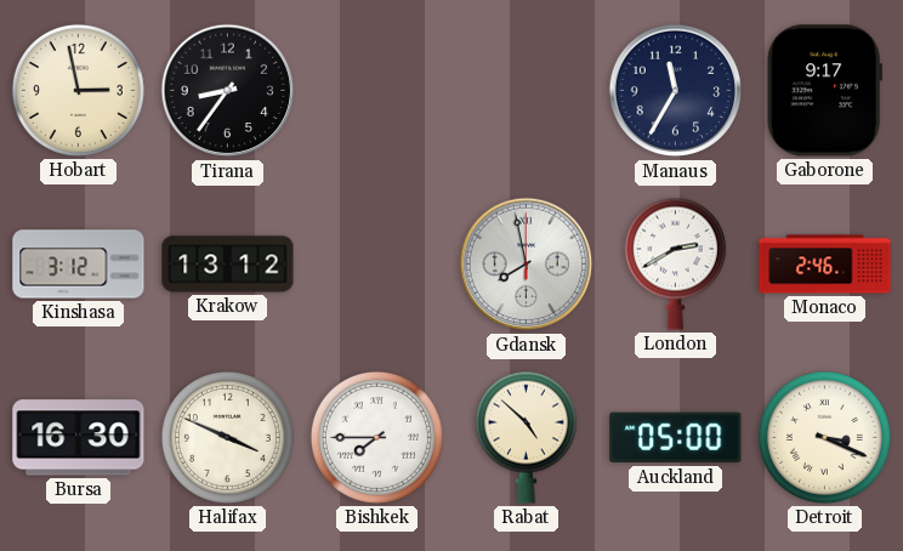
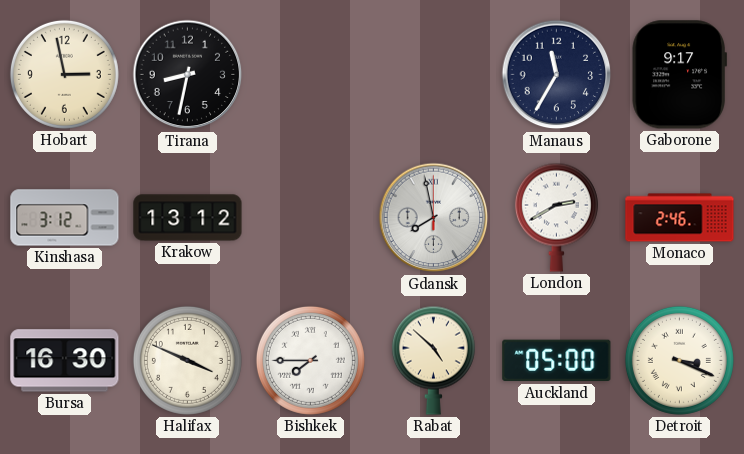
Tirana: 8:36 -> 8:32 (188, 75)
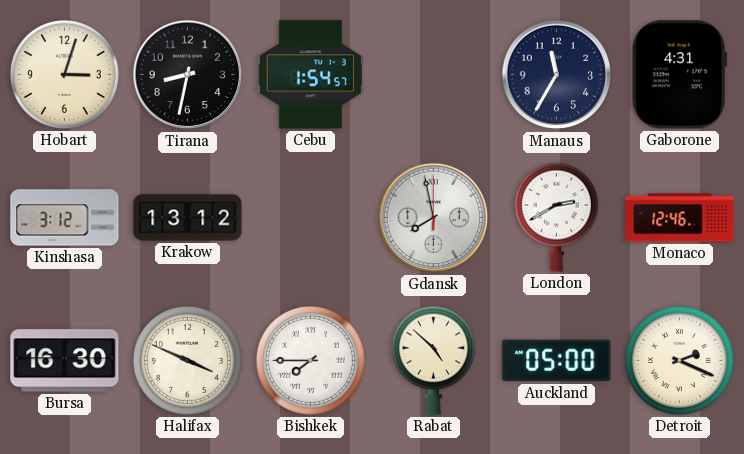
Hobart: 2:58 -> 3:03 (64, 74)
Cebu: none -> 1:54 (310, 75)
Gaborone: 9:17 -> 4:31 (679, 75)
Monaco: 2:46 -> 12:46 (680, 218)
Detroit: 3:19 -> 2:19 (679, 360)
